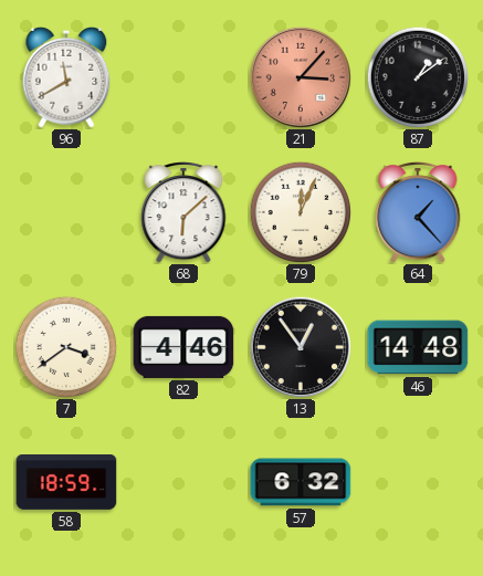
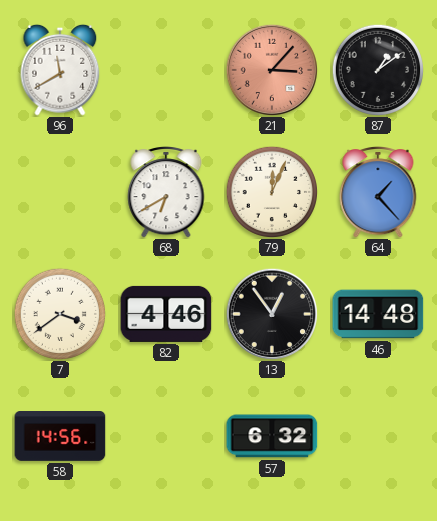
68: 6:08 -> 6:40 (166, 193)
58: 18:59 -> 14:56 (60, 437)
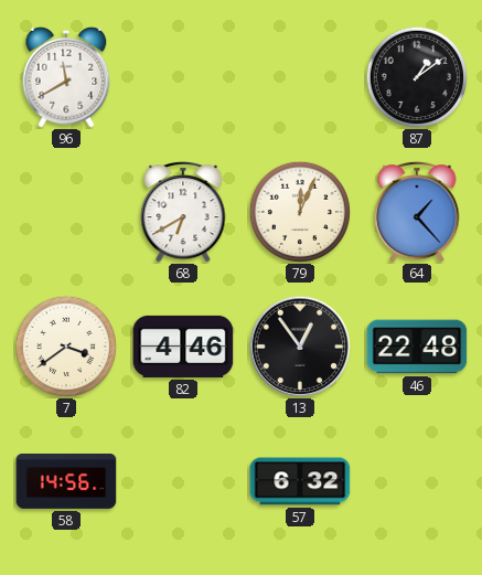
21: 3:07 -> none (272, 70)
46: 14:48 -> 22:48 (417, 347)
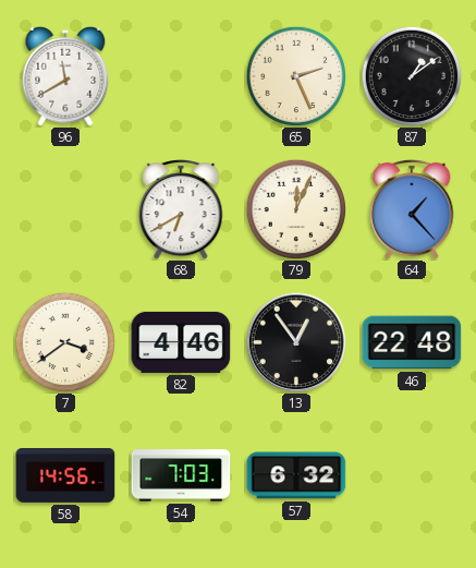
65: none -> 2:26 (295, 75)
54: none -> 7:03 (181, 475)
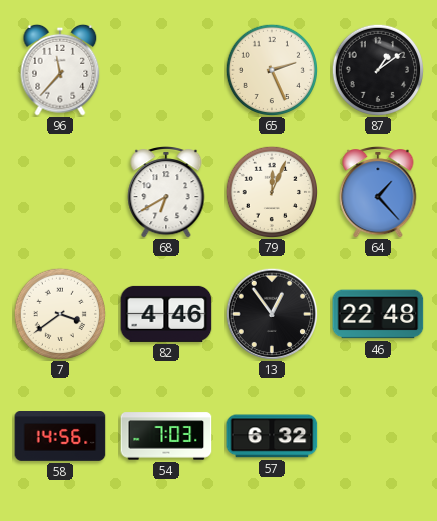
96: 11:40 -> 11:37 (60, 70)
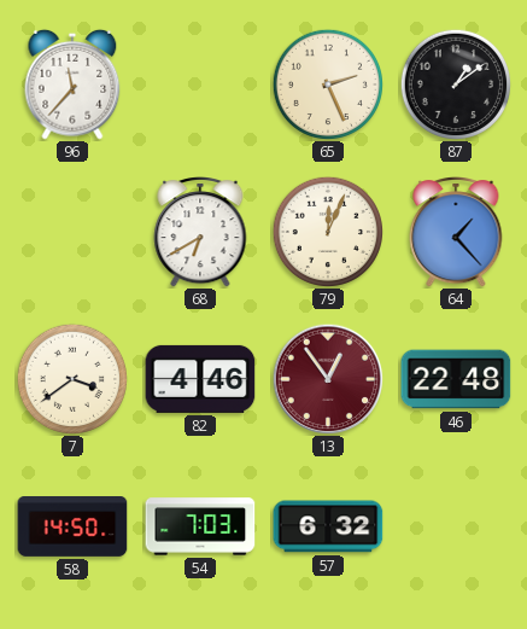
13 dial: black -> burgundy (328, 379)
58: 14:56 -> 14:50 (72, 528)
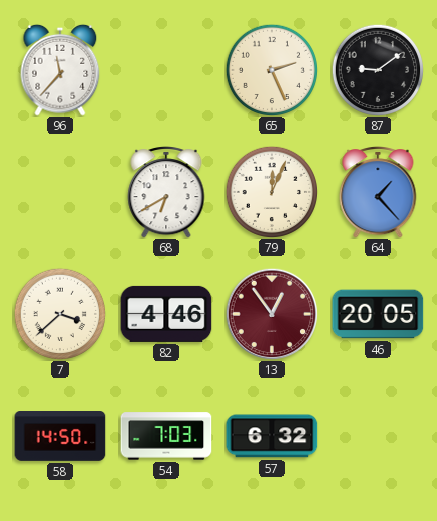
87: 1:09 -> 9:09 (377, 69)
7: 3:39 -> 3:38 (59, 313)
46: 22:48 -> 20:05 (378, 314)
